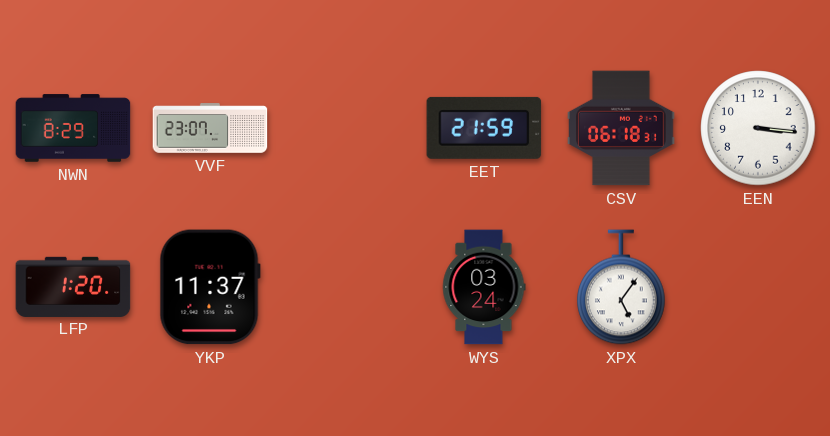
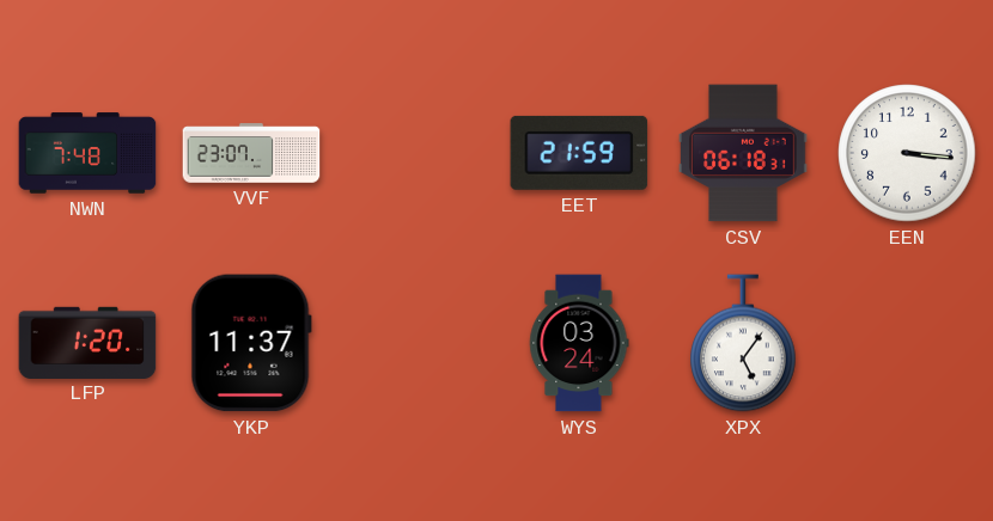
NWN: 8:29 -> 7:48 (87, 153)
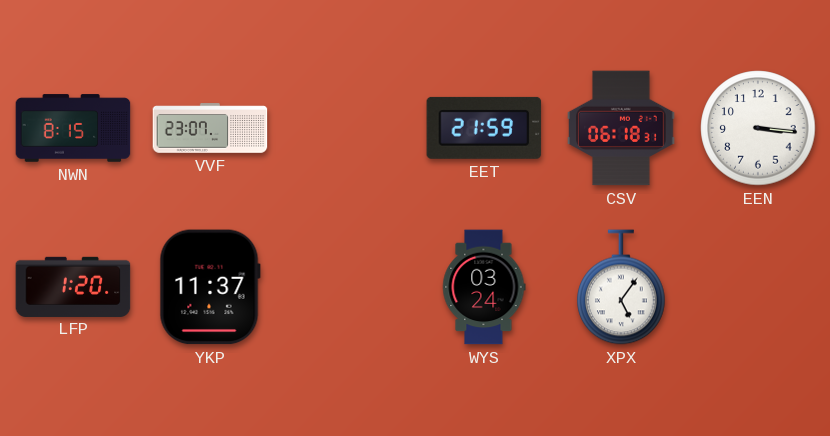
NWN: 7:48 -> 8:15 (73, 128)
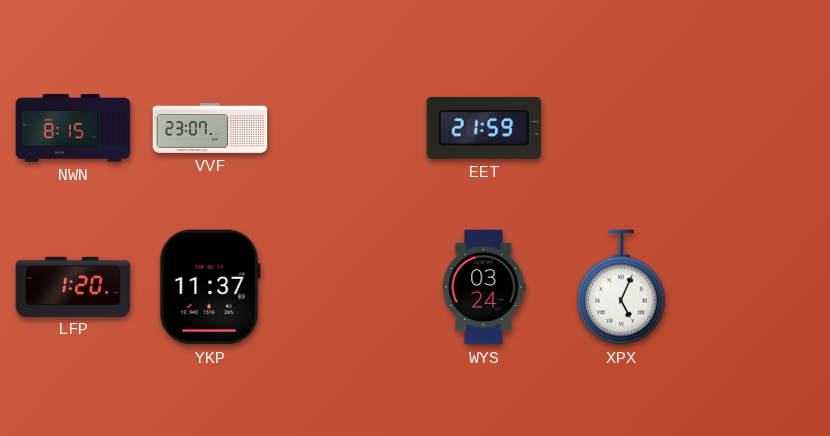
CSV: 06:18 -> none (621, 128)
EEN: 3:16 -> none (758, 128)
XPX: 5:06 -> 5:04 (621, 287)
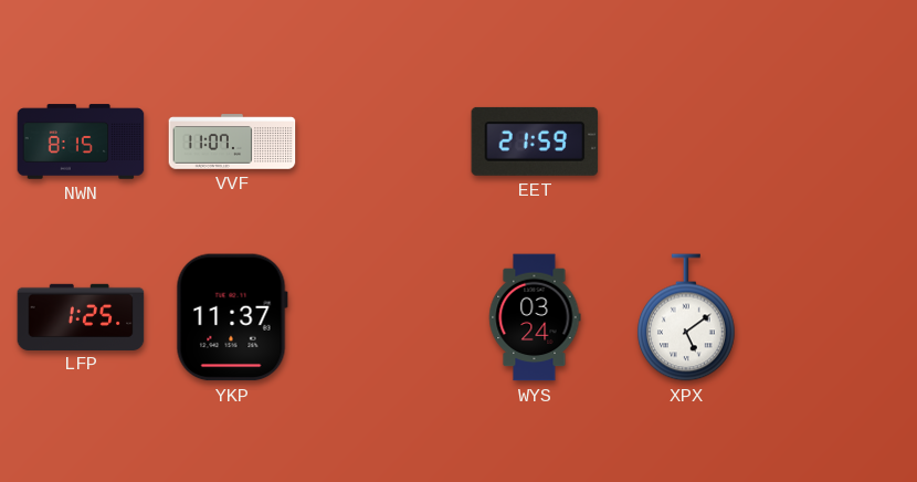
VVF: 23:07 -> 11:07 (232, 142)
LFP: 1:20 -> 1:25 (81, 316)
XPX: 5:04 -> 5:09 (686, 317)
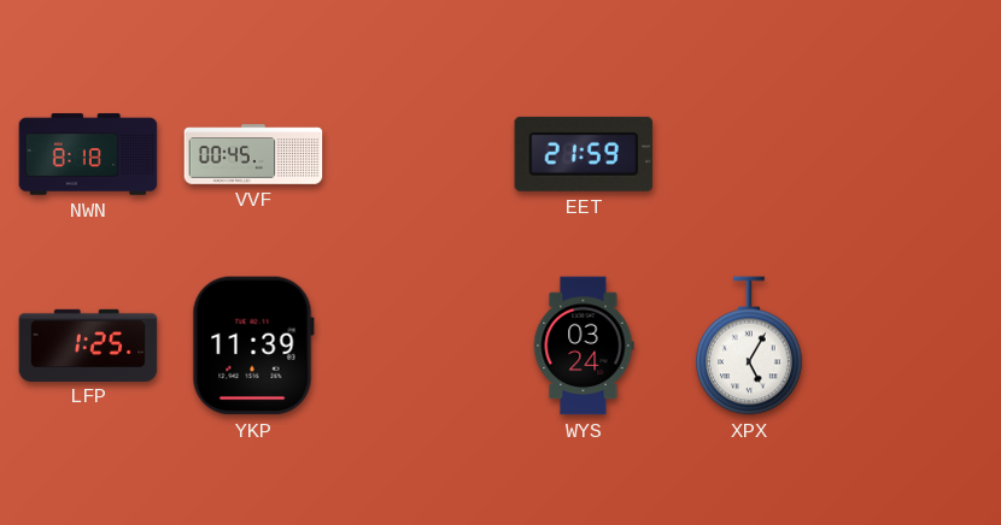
NWN: 8:15 -> 8:18 (88, 154)
VVF: 11:07 -> 00:45 (253, 154)
YKP: 11:37 -> 11:39 (253, 346)
XPX: 5:09 -> 5:05 (749, 346)
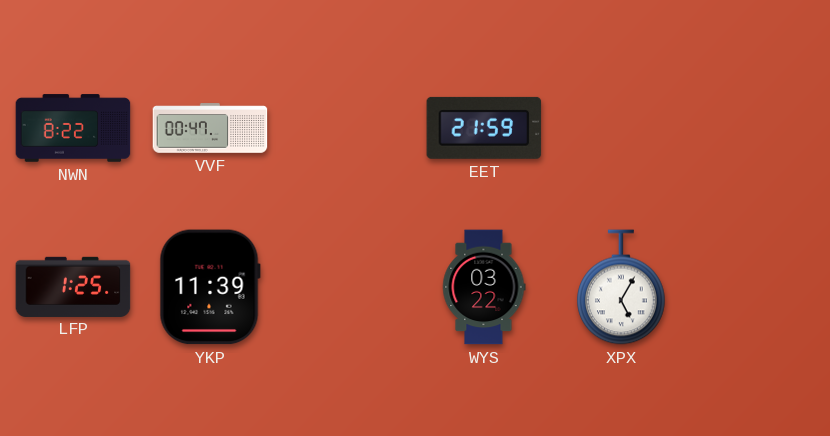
NWN: 8:18 -> 8:22 (73, 128)
VVF: 00:45 -> 00:47 (210, 128)
WYS: 03:24 -> 03:22 (484, 287)
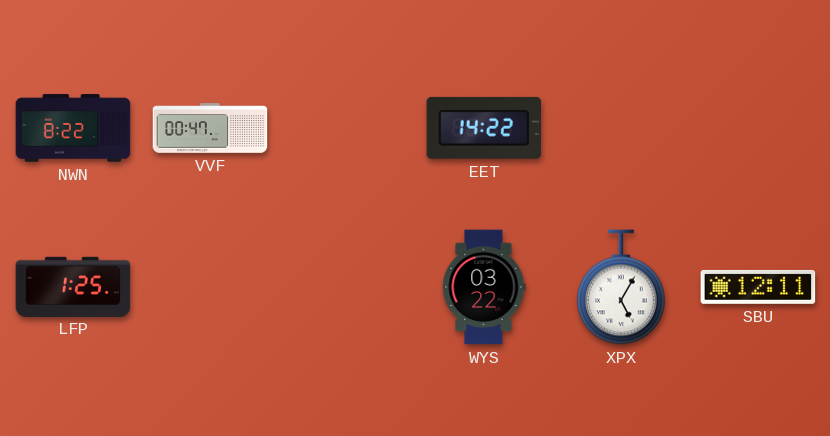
EET: 21:59 -> 14:22 (484, 128)
YKP: 11:39 -> none (210, 287)
SBU: none -> 12:11 (758, 287)
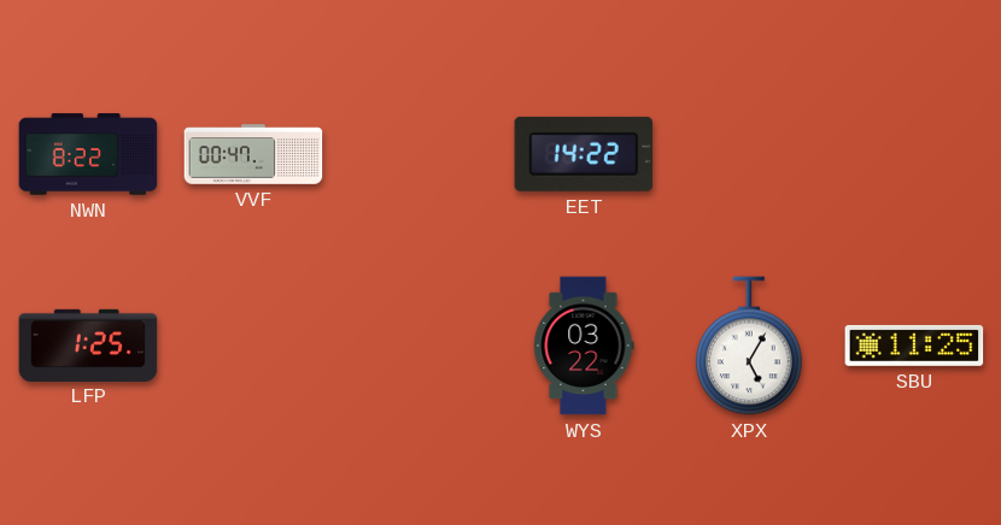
SBU: 12:11 -> 11:25 (914, 346)
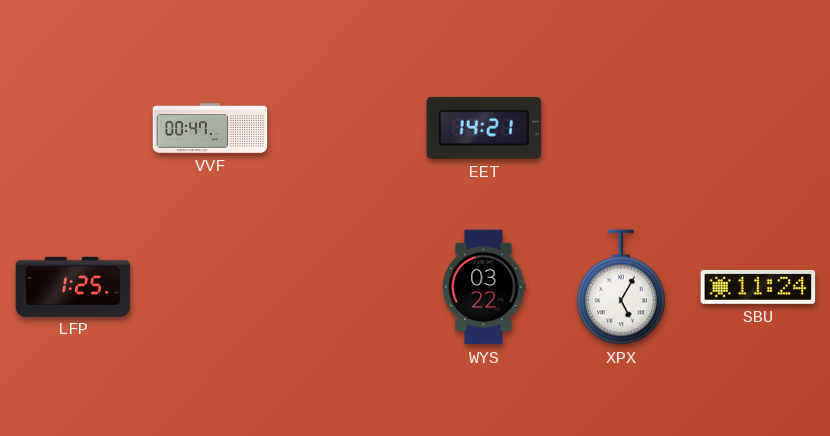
NWN: 8:22 -> none (88, 154)
EET: 14:22 -> 14:21 (484, 128)
SBU: 11:25 -> 11:24 (758, 287)
